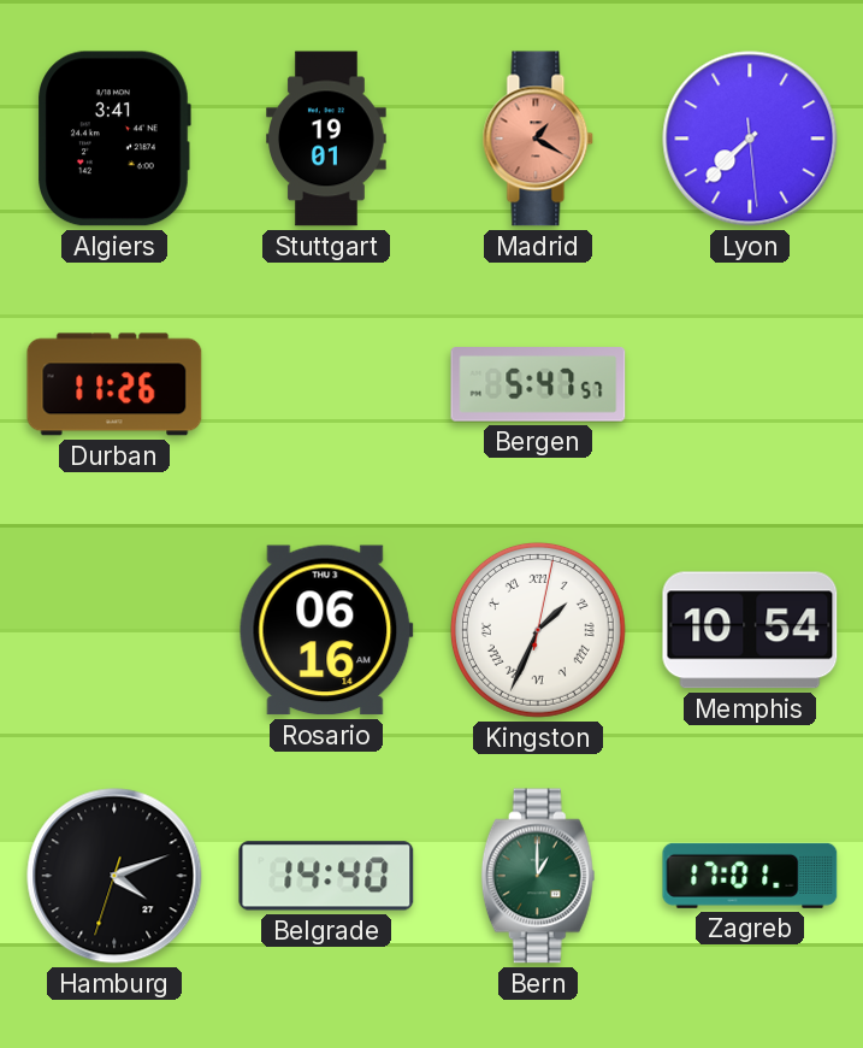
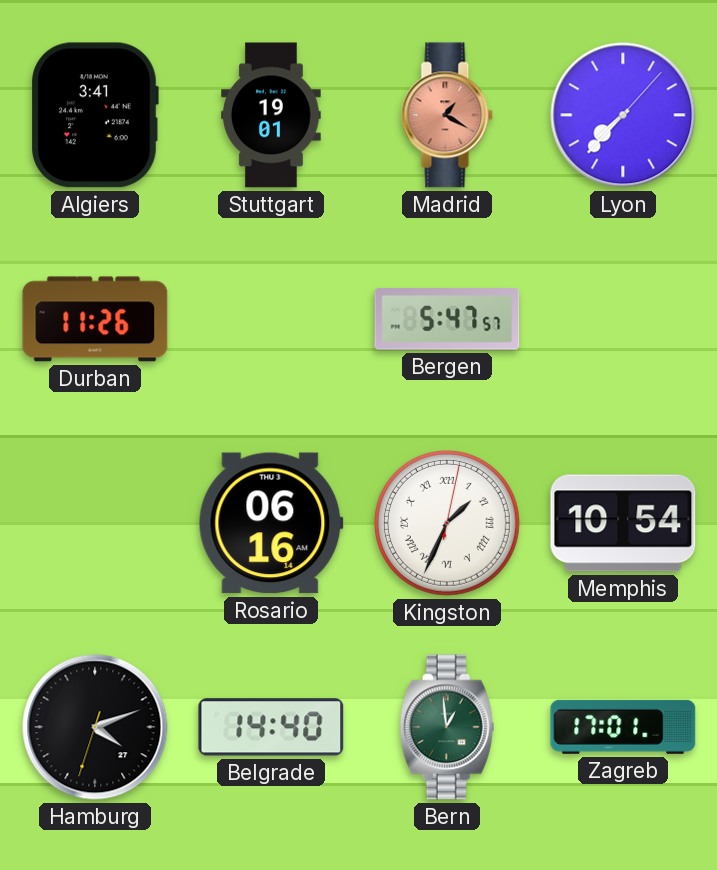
Lyon: 7:37:29 -> 7:37:07 (623, 115)
Bern: 1:00 -> 12:59 (447, 727)
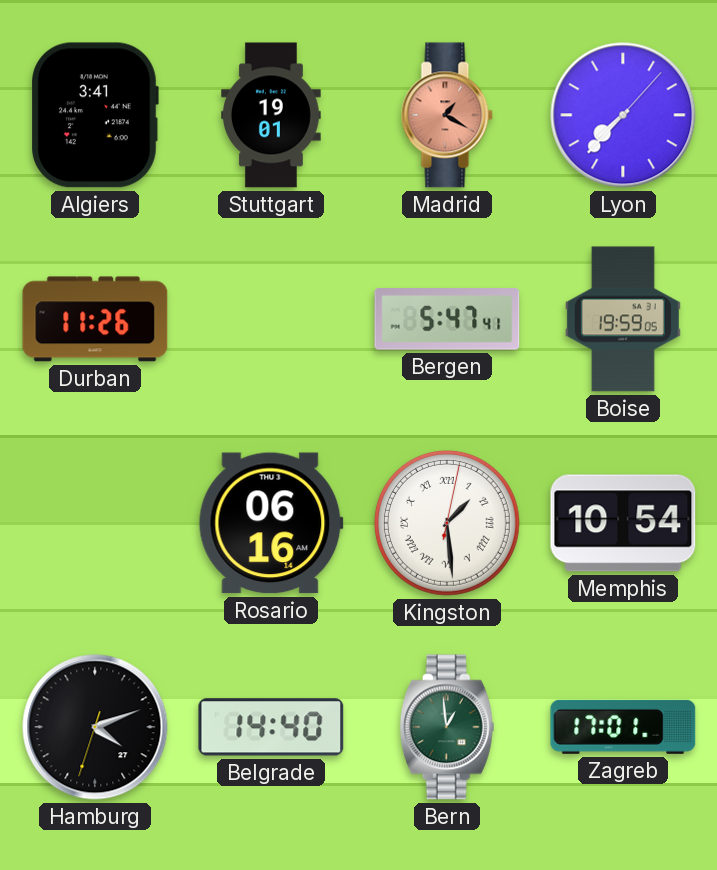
Bergen: 5:47:57 -> 5:47:41 (447, 319)
Boise: none -> 19:59 (623, 319)
Kingston: 1:34 -> 1:29 (447, 523)
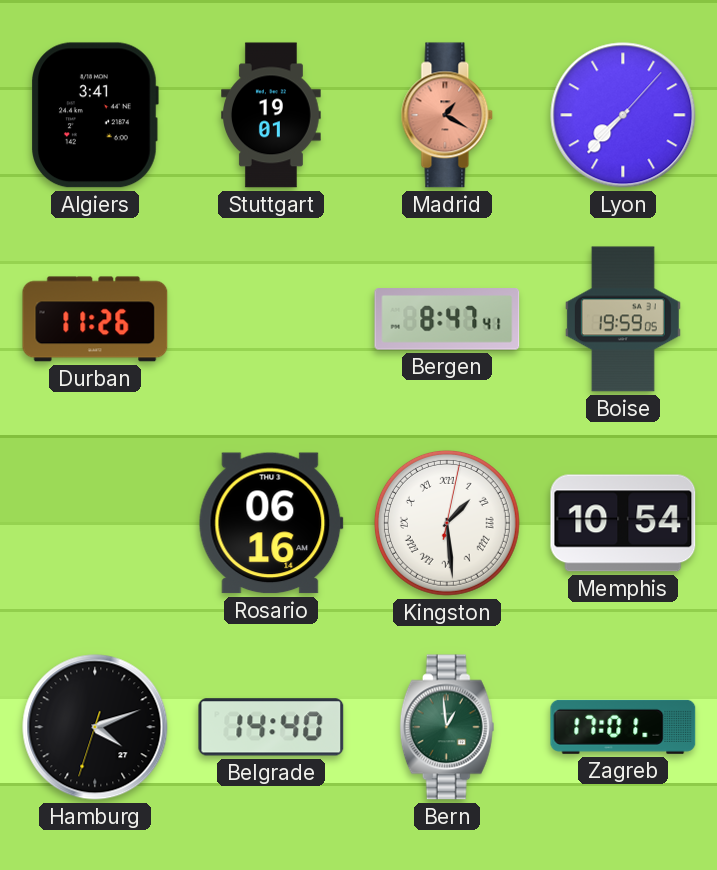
Bergen: 5:47 -> 8:47 (447, 319)
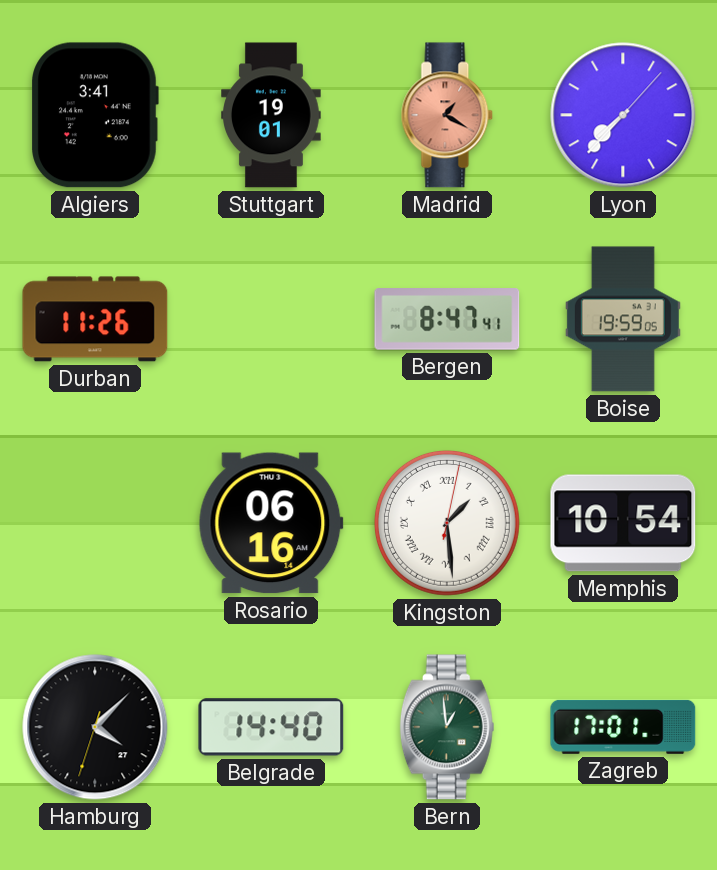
Hamburg: 4:11 -> 4:07 (95, 727)
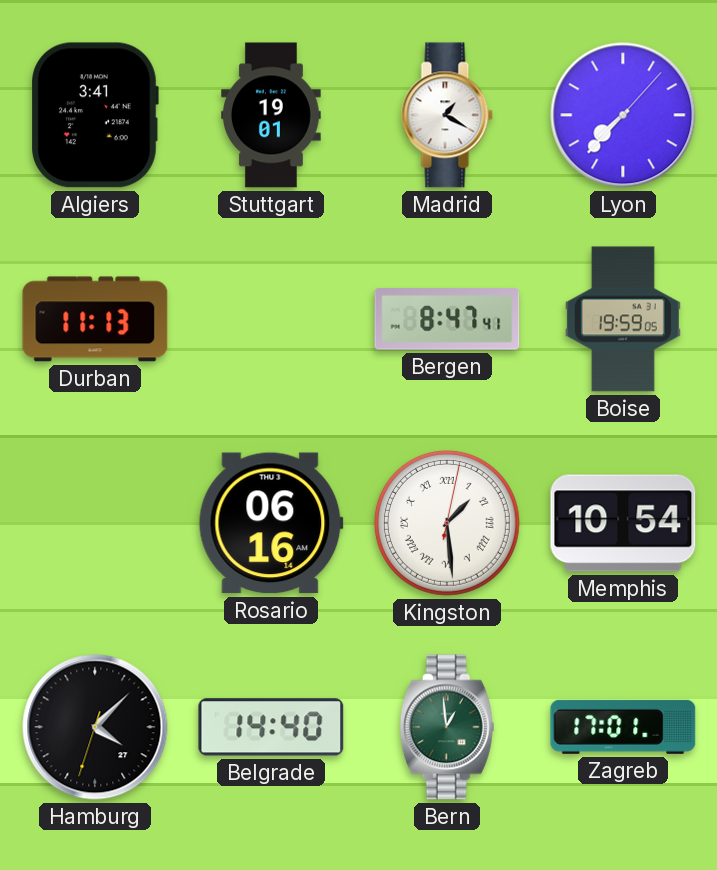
Madrid dial: salmon -> white (447, 115)
Durban: 11:26 -> 11:13 (95, 319)
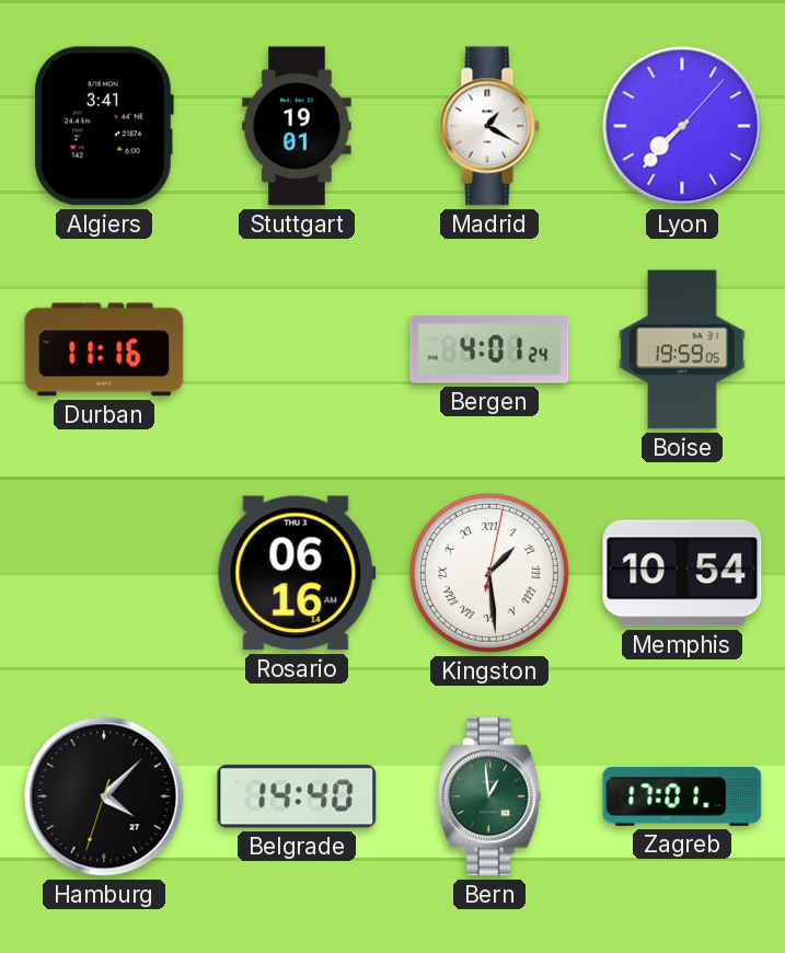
Durban: 11:13 -> 11:16 (104, 349)
Bergen: 8:47 -> 4:01 (489, 349)
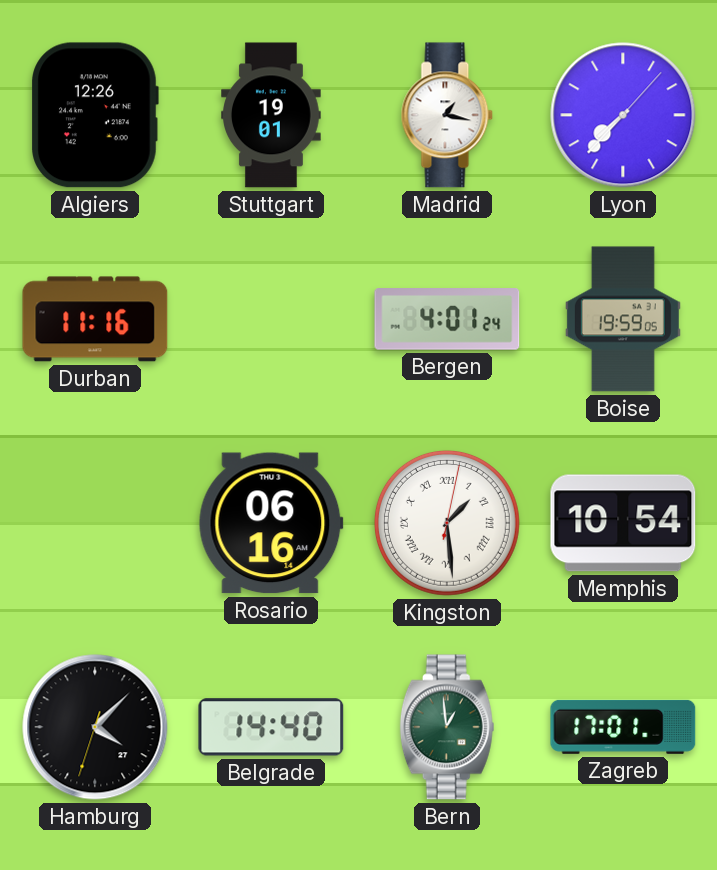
Algiers: 3:41 -> 12:26 (95, 115)
Madrid: 1:20 -> 1:17 (447, 115)
